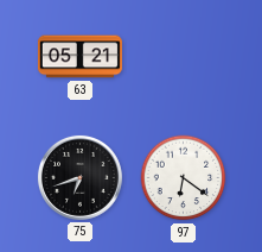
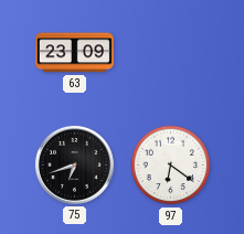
63: 05:21 -> 23:09 (74, 53)
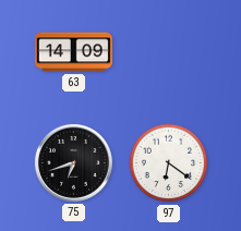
63: 23:09 -> 14:09 (73, 52)
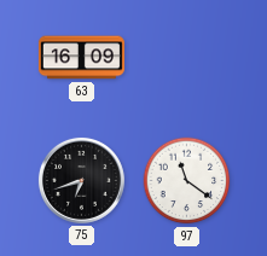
63: 14:09 -> 16:09 (81, 58)
97: 6:21 -> 11:21 (187, 181)
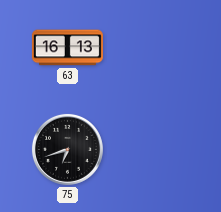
63: 16:09 -> 16:13 (67, 48)
97: 11:21 -> none (187, 181)
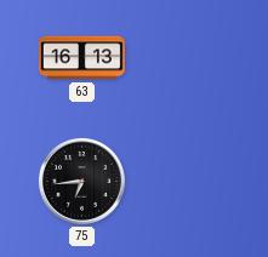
75: 6:42 -> 6:44 (81, 181)
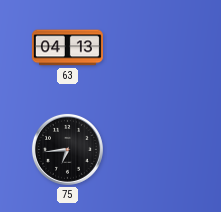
63: 16:13 -> 04:13 (67, 48)
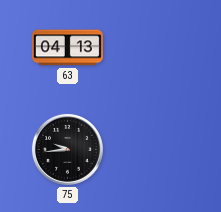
75: 6:44 -> 9:44 (67, 149)
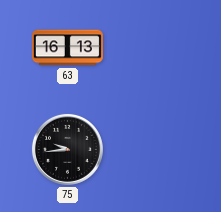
63: 04:13 -> 16:13 (67, 48)
